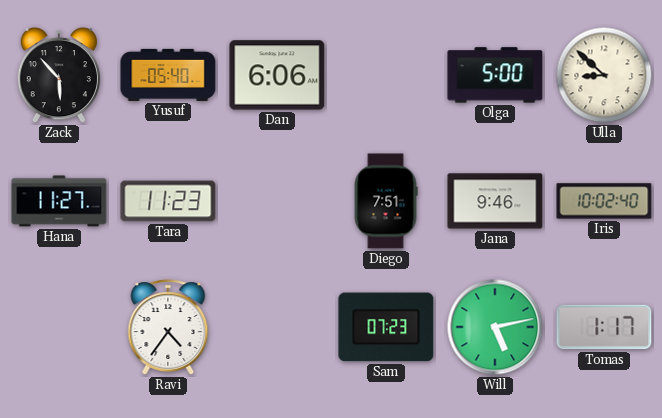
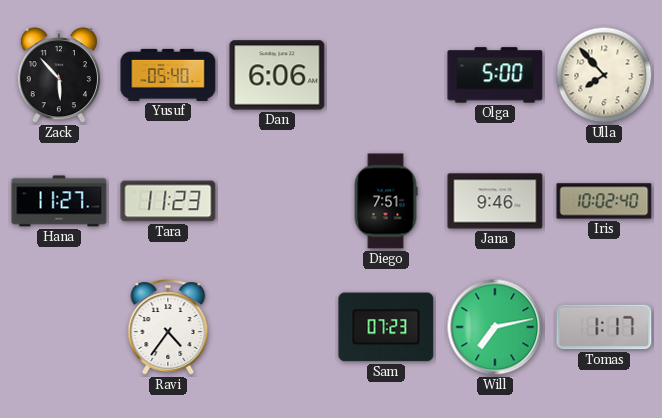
Ulla: 8:52 -> 7:53 (604, 75)
Will: 5:13 -> 7:13 (495, 327)
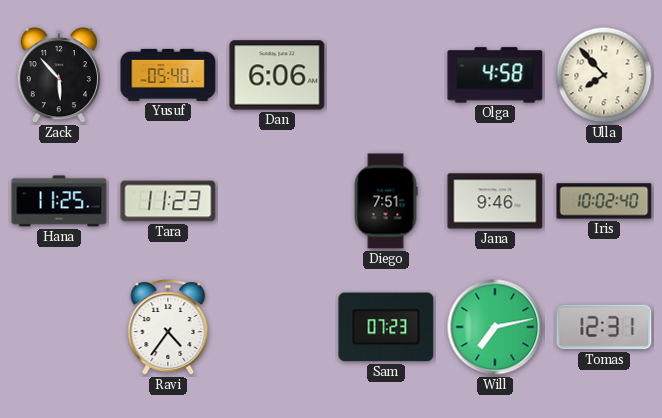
Olga: 5:00 -> 4:58 (495, 75)
Hana: 11:27 -> 11:25 (59, 201)
Tomas: 1:17 -> 12:31 (604, 327)
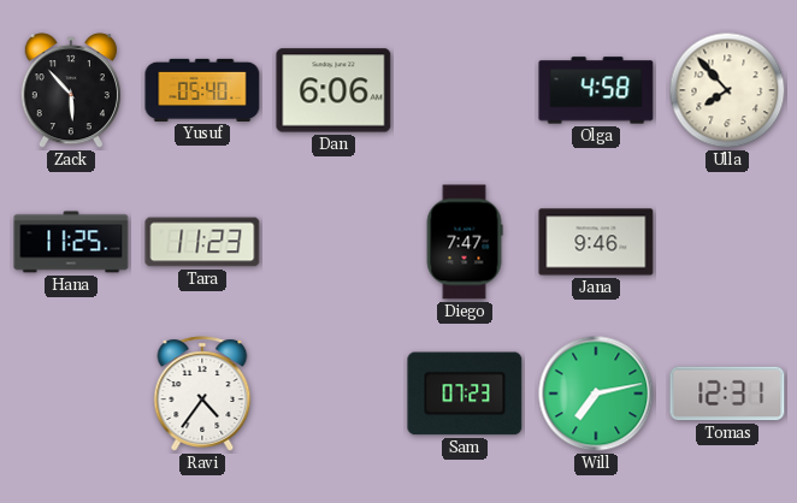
Diego: 7:51 -> 7:47 (465, 242)
Iris: 10:02 -> none (604, 201)
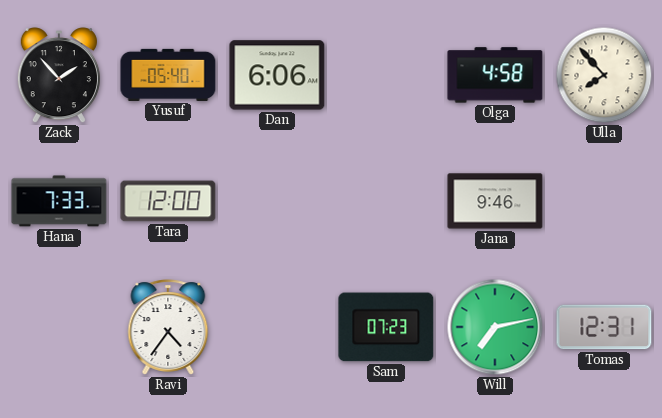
Zack: 5:53 -> 1:53 (59, 76)
Hana: 11:25 -> 7:33 (59, 201)
Tara: 11:23 -> 12:00 (168, 201)
Diego: 7:47 -> none (465, 242)
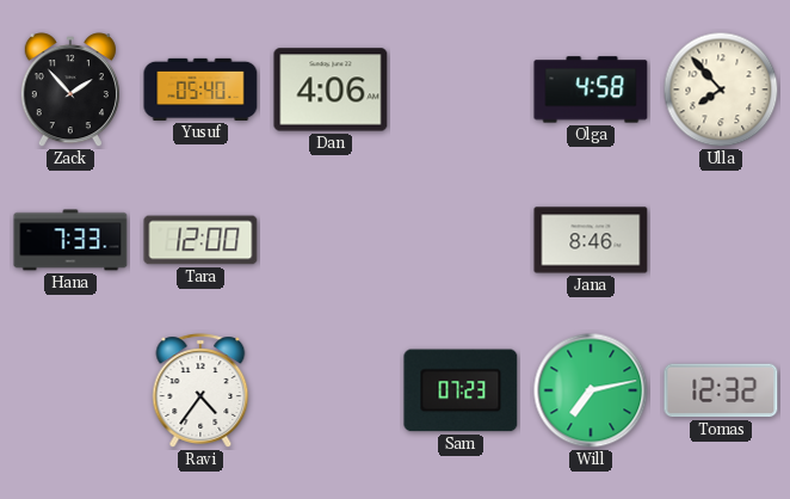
Dan: 6:06 -> 4:06 (331, 90)
Jana: 9:46 -> 8:46 (591, 240)
Tomas: 12:31 -> 12:32 (721, 390)
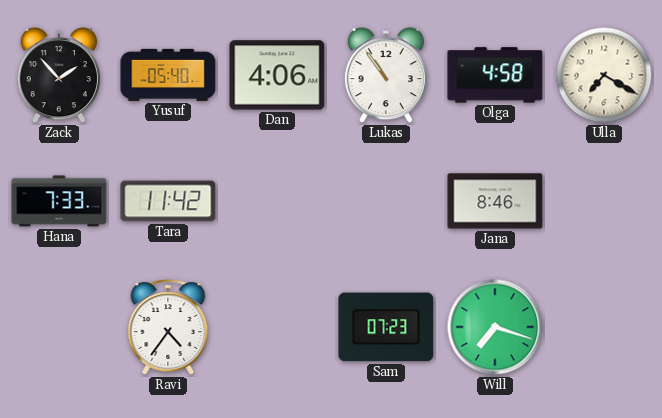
Lukas: none -> 10:54 (386, 76)
Ulla: 7:53 -> 7:20 (604, 75)
Tara: 12:00 -> 11:42 (168, 201)
Will: 7:13 -> 7:18 (495, 327)
Tomas: 12:32 -> none (721, 390)
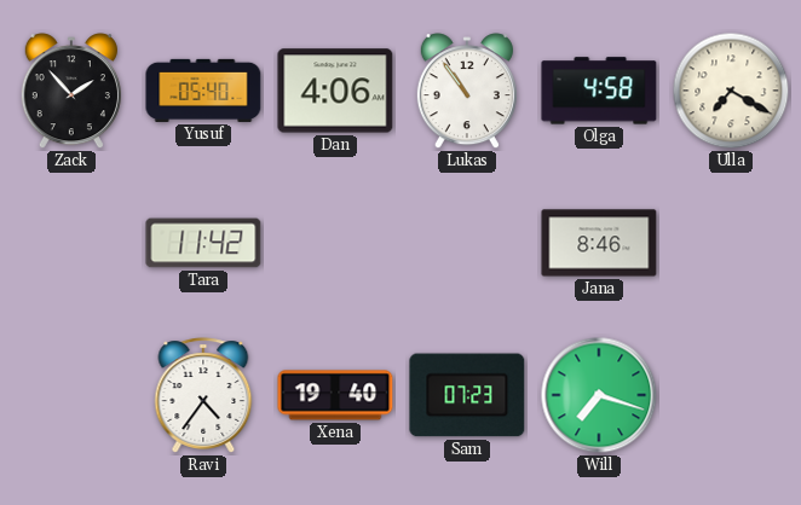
Hana: 7:33 -> none (59, 201)
Xena: none -> 19:40 (335, 395)
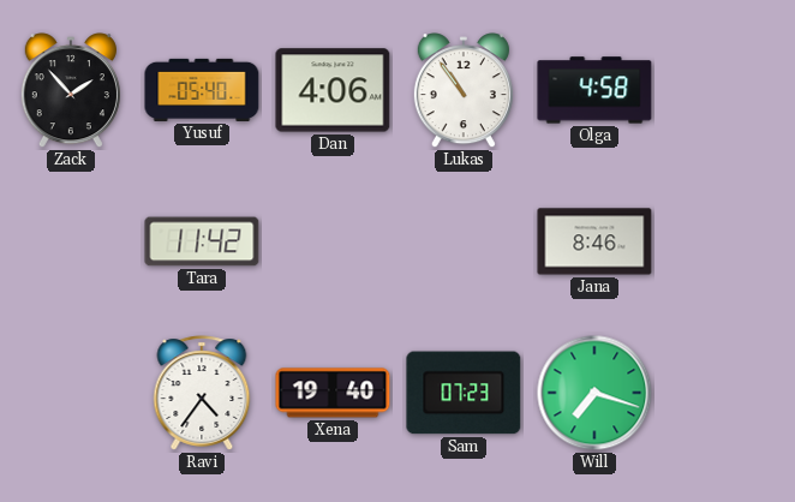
Ulla: 7:20 -> none (731, 91)
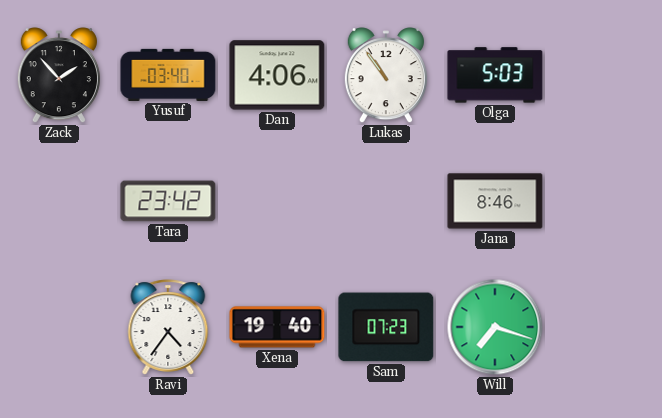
Yusuf: 05:40 -> 03:40 (168, 75)
Olga: 4:58 -> 5:03 (495, 75)
Tara: 11:42 -> 23:42 (168, 201)
